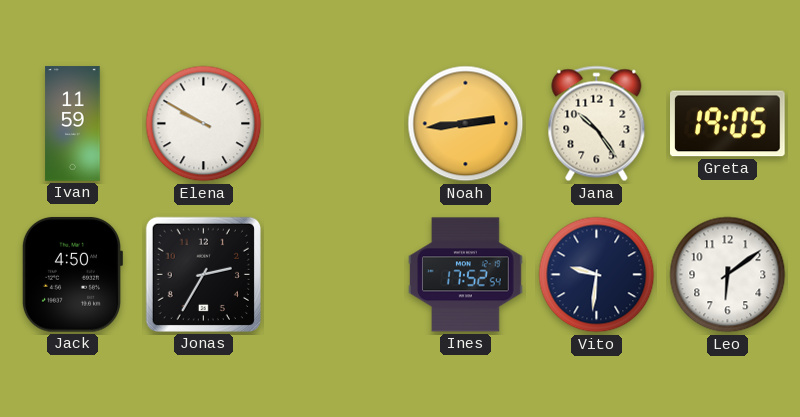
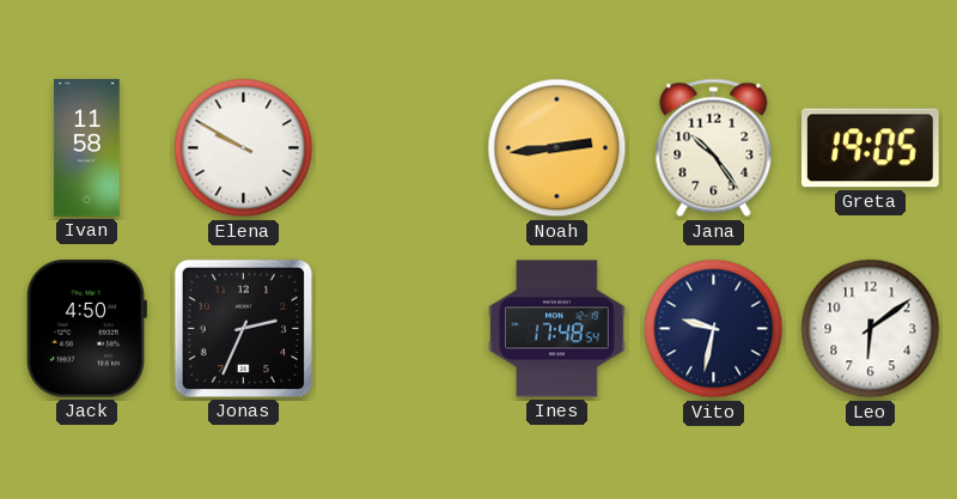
Ivan: 11:59 -> 11:58 (87, 148)
Jonas: 2:35 -> 2:34 (243, 328)
Ines: 17:52 -> 17:48 (557, 329)
Vito: 9:31 -> 9:32 (714, 329)
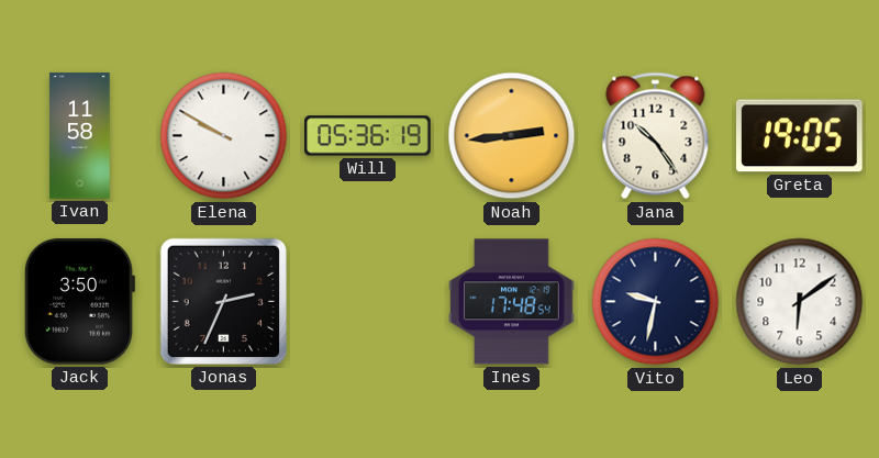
Will: none -> 05:36 (368, 136)
Jack: 4:50 -> 3:50 (79, 301)
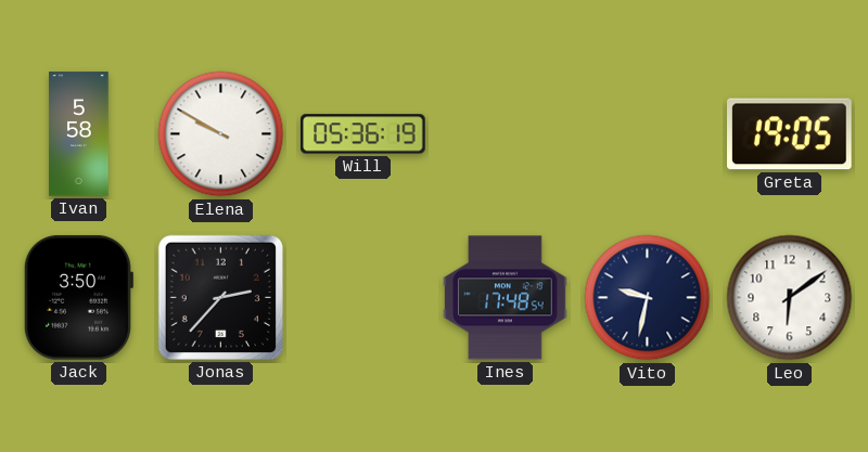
Ivan: 11:58 -> 5:58 (79, 134)
Noah: 2:44 -> none (512, 136)
Jana: 10:24 -> none (656, 136)
Jonas: 2:34 -> 2:37 (220, 297)
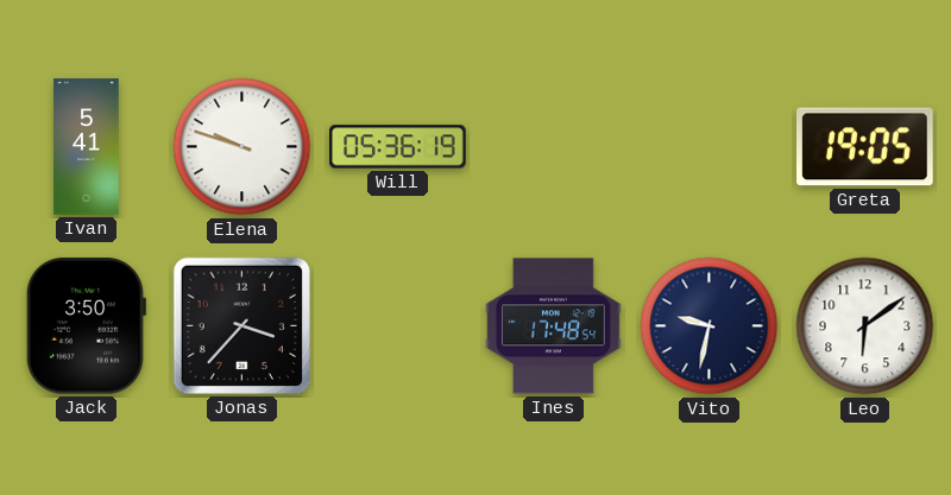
Ivan: 5:58 -> 5:41 (87, 147)
Elena: 9:50 -> 9:48 (243, 147)
Jonas: 2:37 -> 3:37 (241, 325)
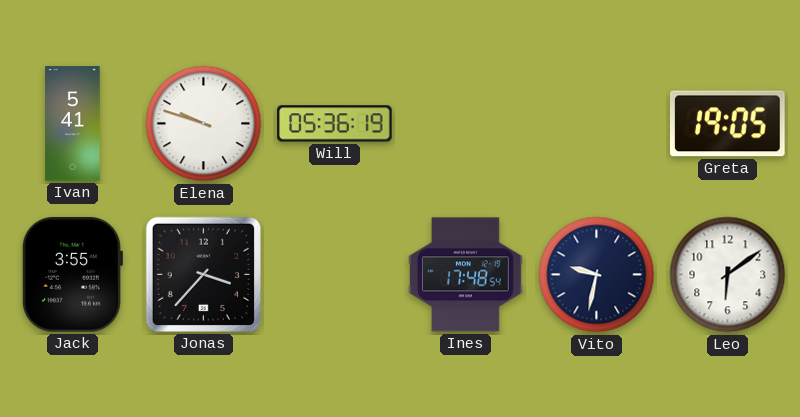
Jack: 3:50 -> 3:55 (72, 274)
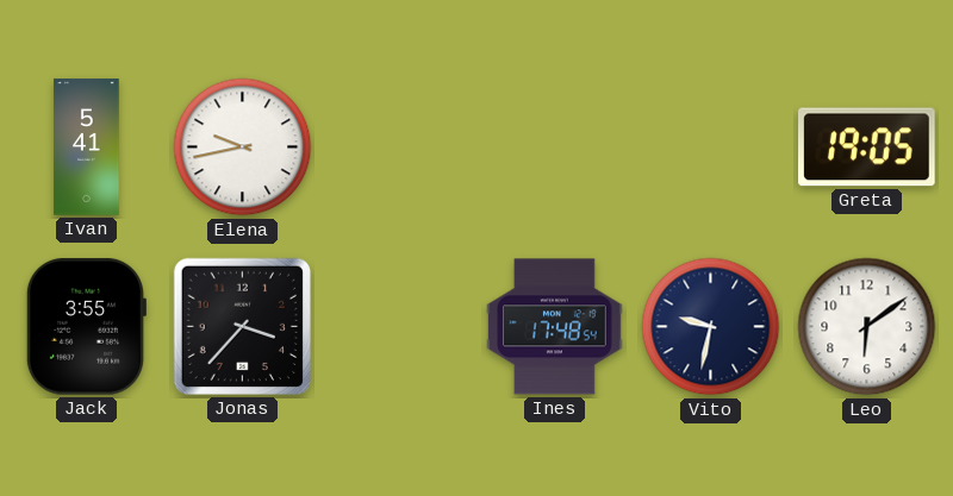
Elena: 9:48 -> 9:43 (243, 147)
Will: 05:36 -> none (335, 124)
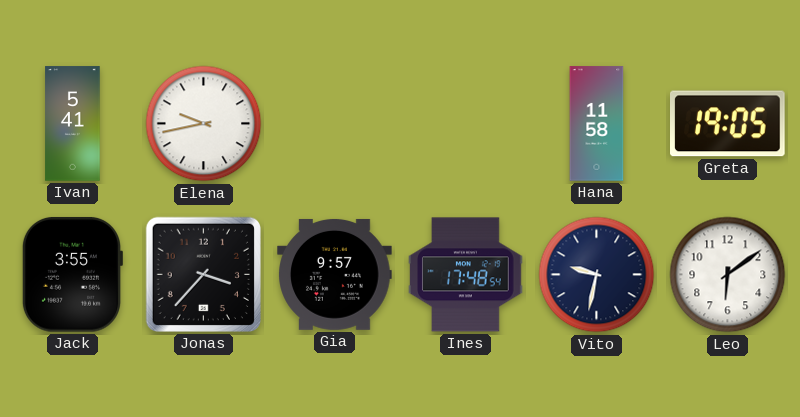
Hana: none -> 11:58 (597, 124)
Gia: none -> 9:57 (335, 274)
